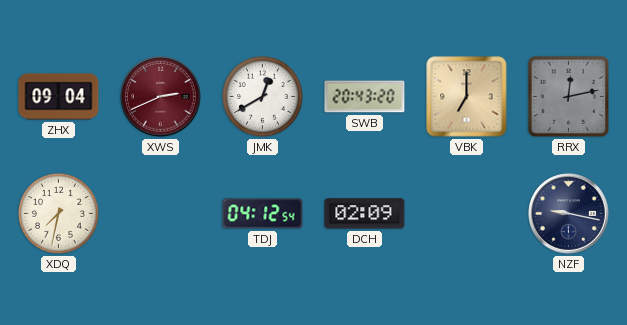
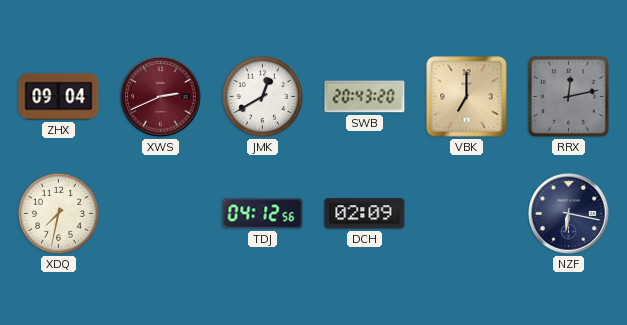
TDJ: 04:12:54 -> 04:12:56 (263, 214)
NZF: 9:17 -> 6:17 (569, 214)
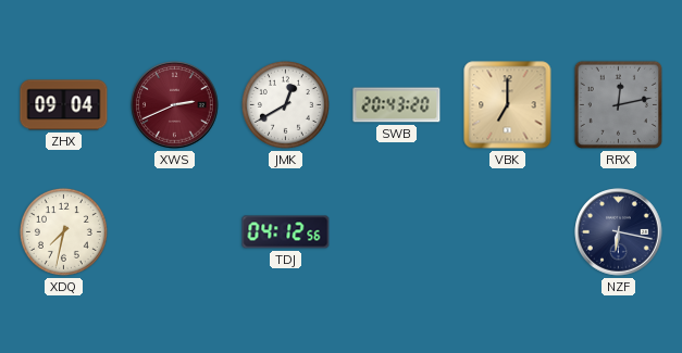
DCH: 02:09 -> none (365, 214)
